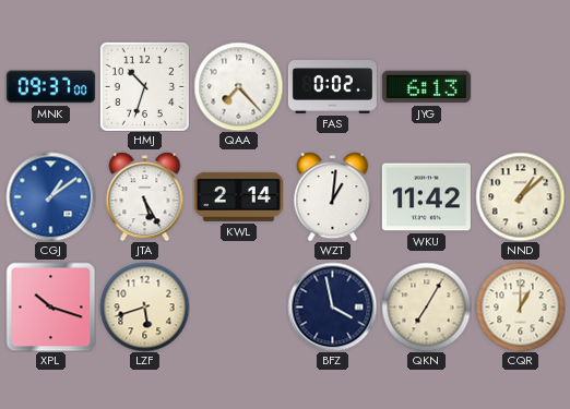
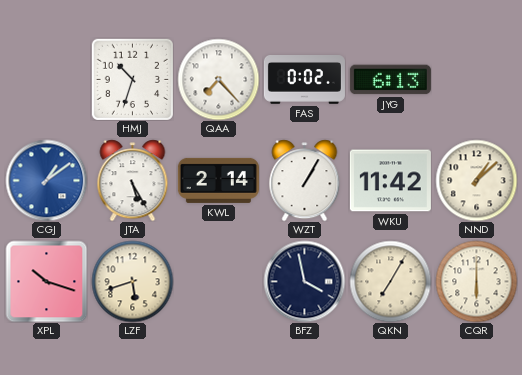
MNK: 09:37 -> none (50, 87)
WZT: 1:01 -> 1:05 (305, 180)
CQR: 1:00 -> 6:00 (476, 281)
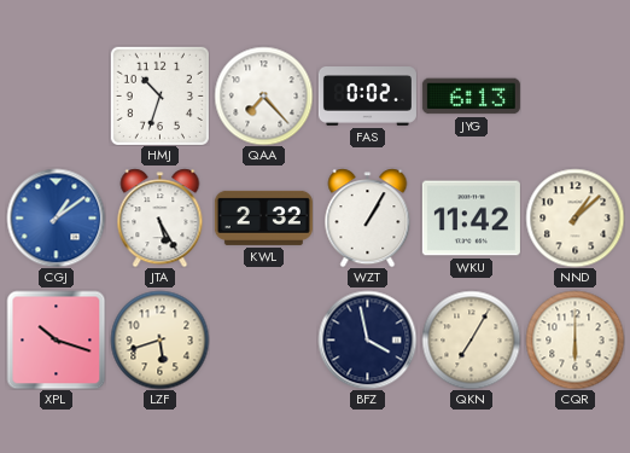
KWL: 2:14 -> 2:32 (263, 217)
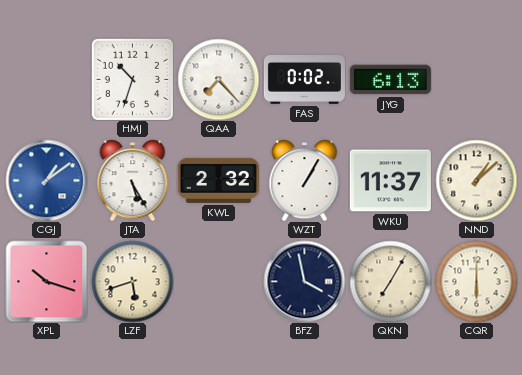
WKU: 11:42 -> 11:37 (390, 181)
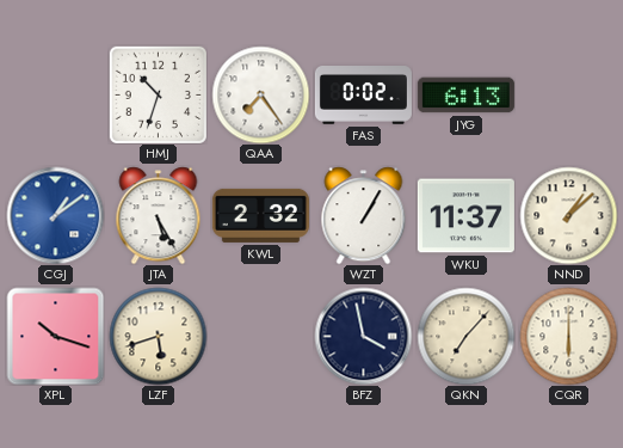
QAA: 7:23 -> 7:24 (260, 94)
QKN: 7:05 -> 7:07 (465, 336)
